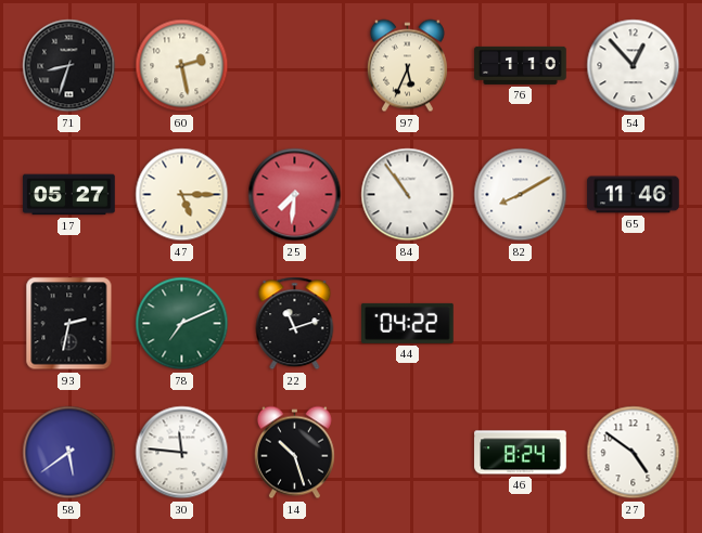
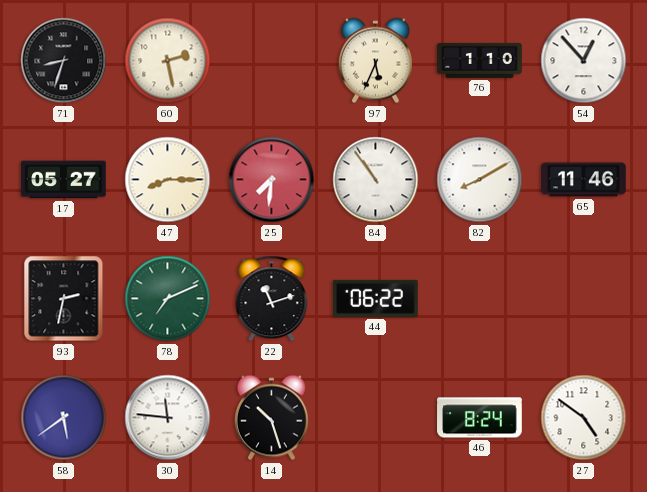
47: 5:15 -> 8:15 (168, 180)
44: 04:22 -> 06:22 (376, 298)
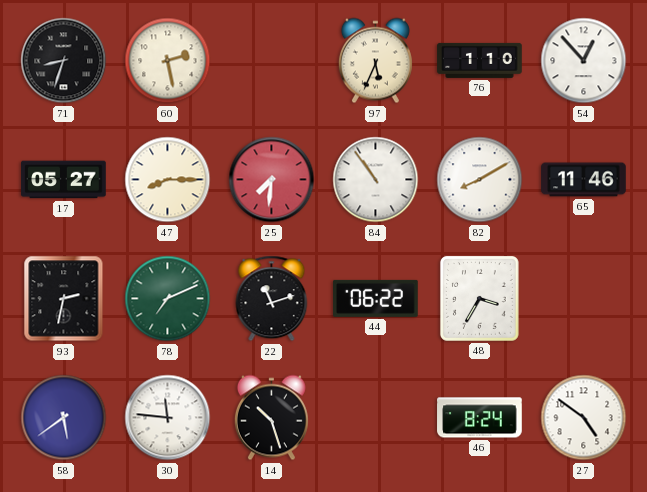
48: none -> 3:35 (479, 299)
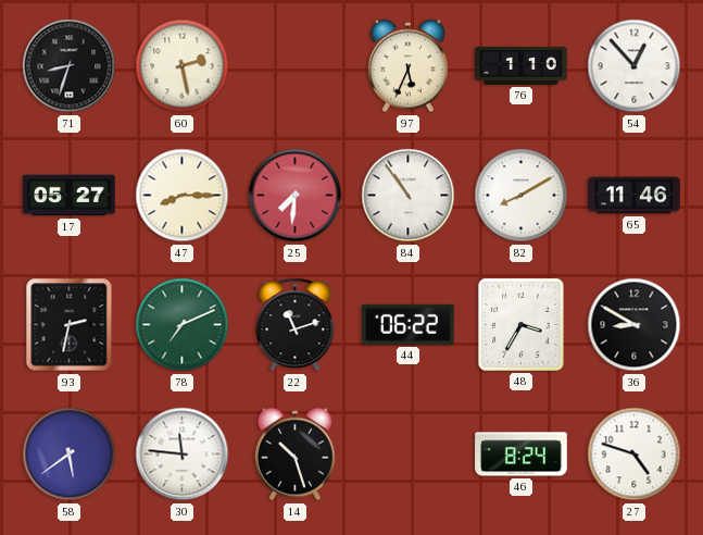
36: none -> 8:50 (635, 325)
27: 4:51 -> 4:48 (635, 455)
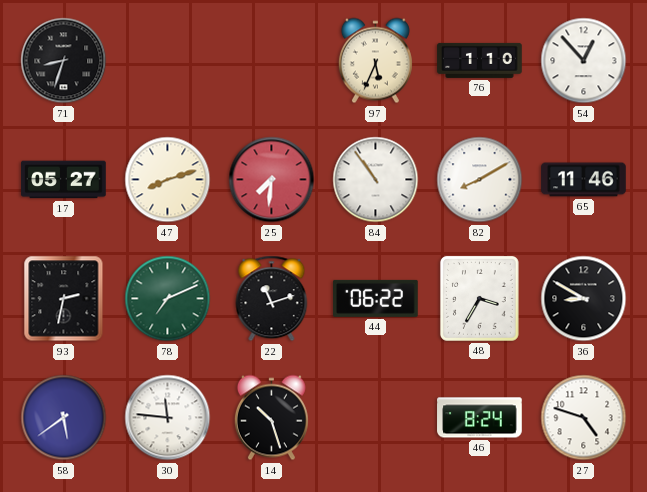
60: 2:28 -> none (183, 66)
47: 8:15 -> 8:12 (168, 180)
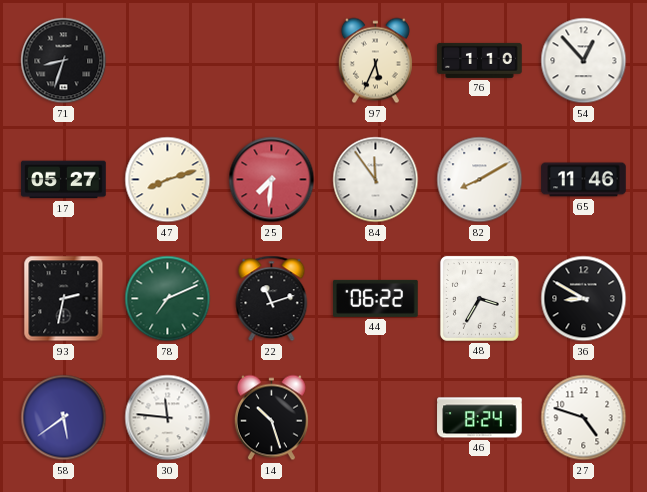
84: 10:54 -> 11:54 (376, 180)
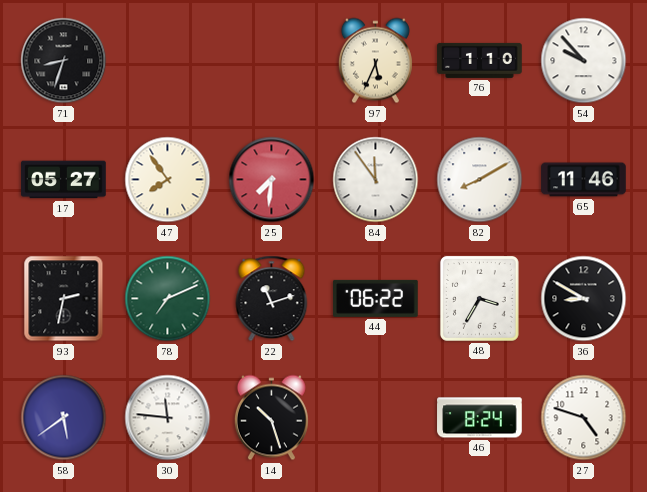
54: 12:53 -> 9:53 (584, 61)
47: 8:12 -> 7:54 (168, 180)
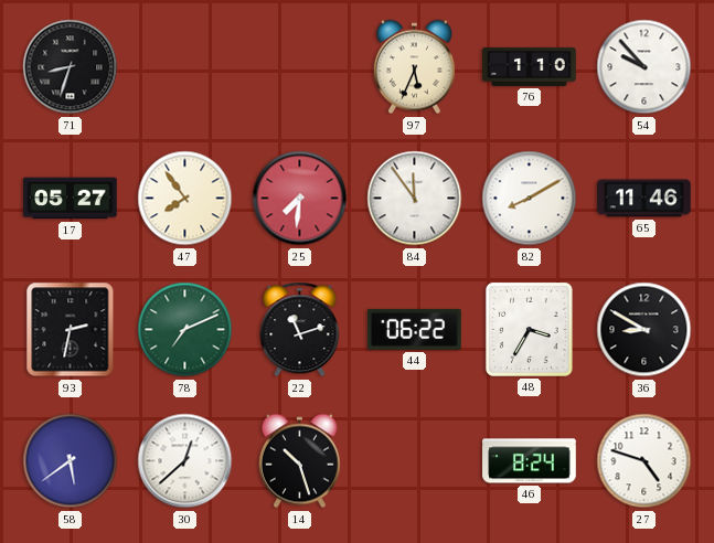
30: 11:46 -> 12:38 (185, 461)
